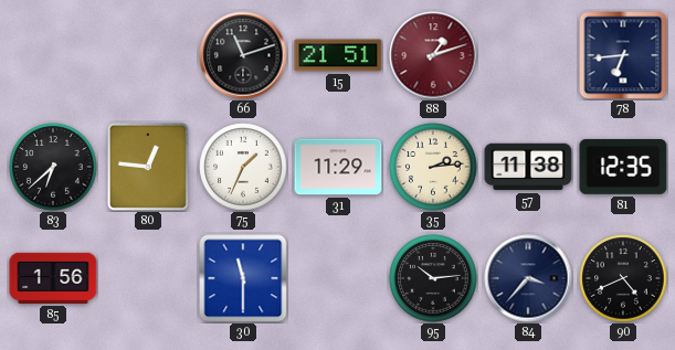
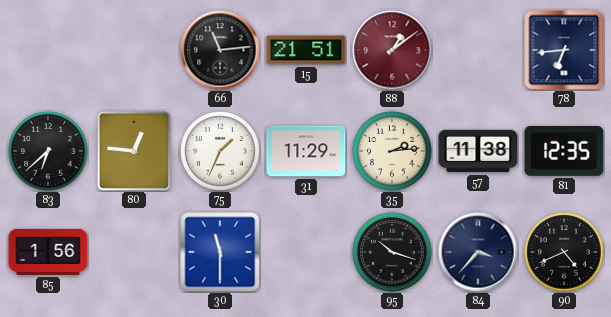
66: 11:12 -> 11:14 (220, 50)
88: 1:12 -> 1:09 (392, 50)
95: 10:14 -> 10:18 (392, 252)
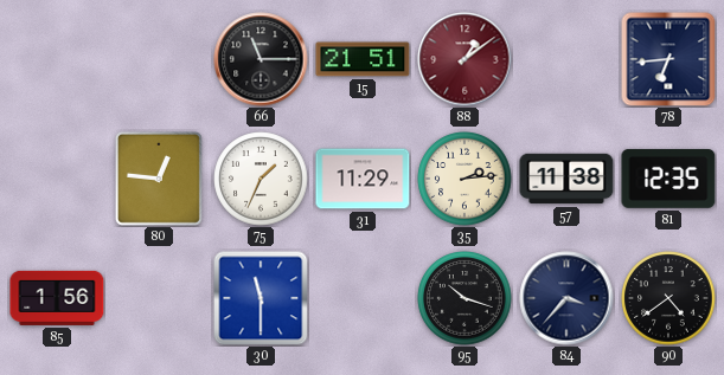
66: 11:14 -> 11:15 (261, 59)
83: 6:38 -> none (48, 151)
90: 4:41 -> 4:39 (668, 298)
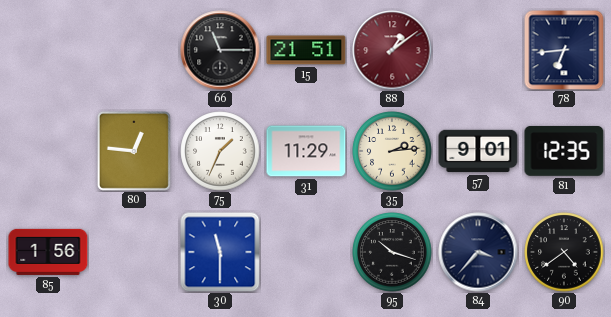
57: 11:38 -> 9:01 (478, 151)
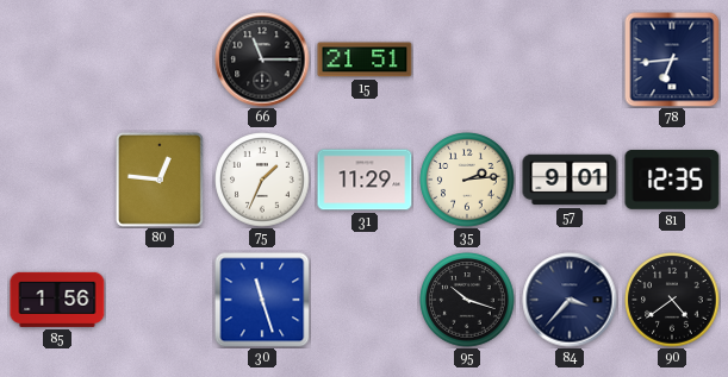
88: 1:09 -> none (392, 50)
30: 11:30 -> 11:27 (262, 300)
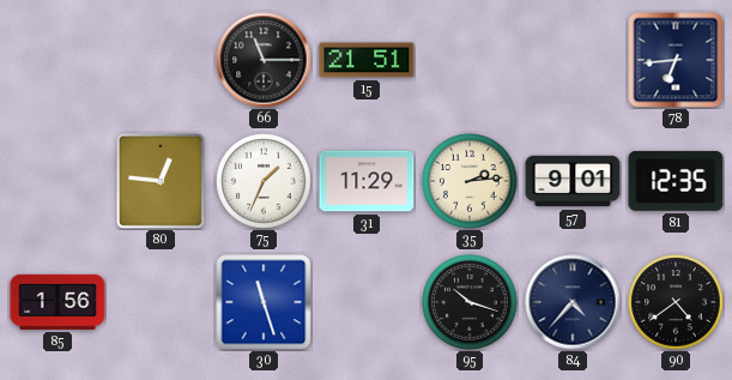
84: 3:37 -> 4:37 (573, 302)
